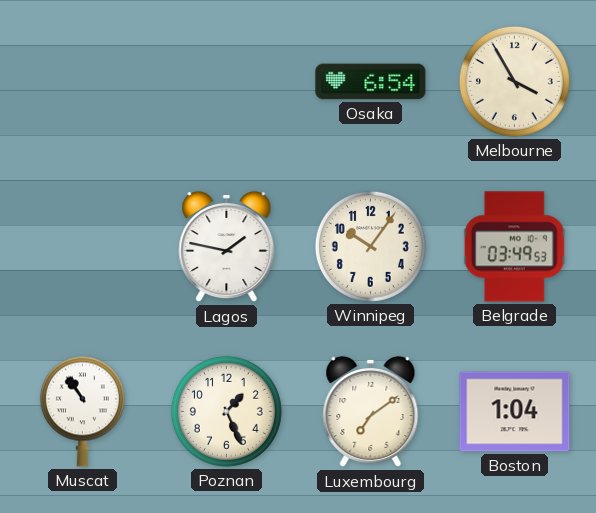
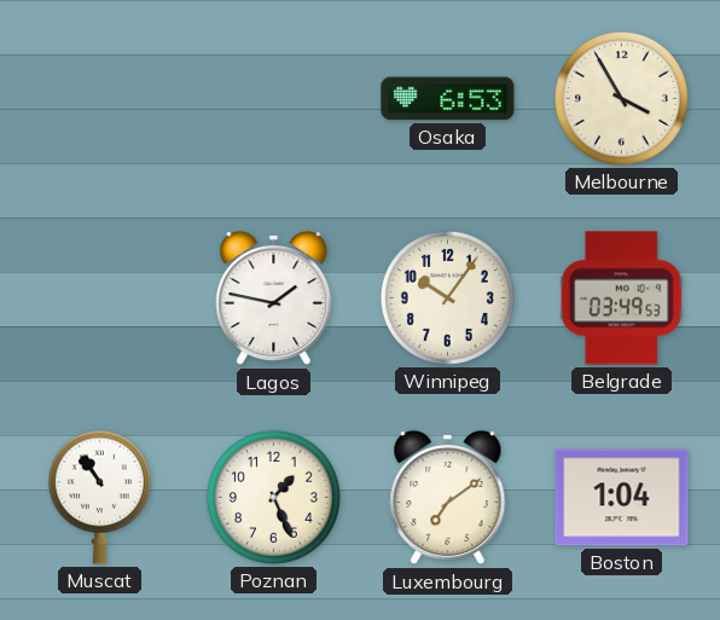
Osaka: 6:54 -> 6:53 (448, 99)
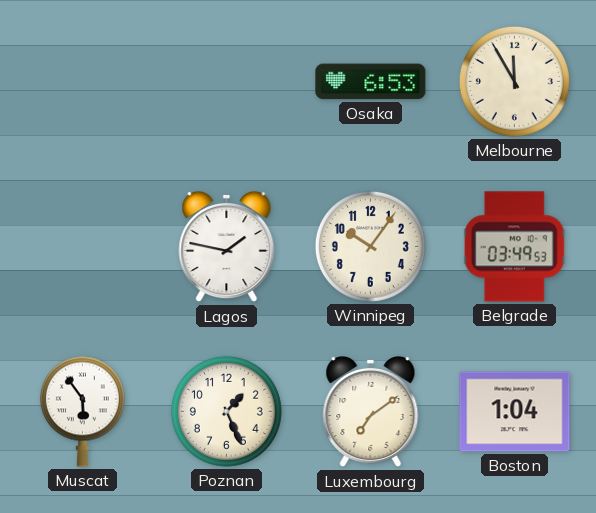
Melbourne: 3:55 -> 11:55 (514, 81)
Muscat: 10:54 -> 5:54 (82, 411)
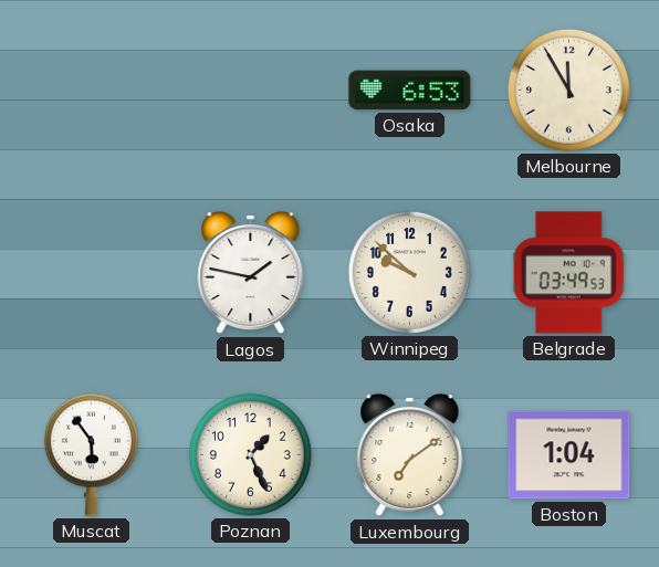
Winnipeg: 10:06 -> 9:52 (409, 272)
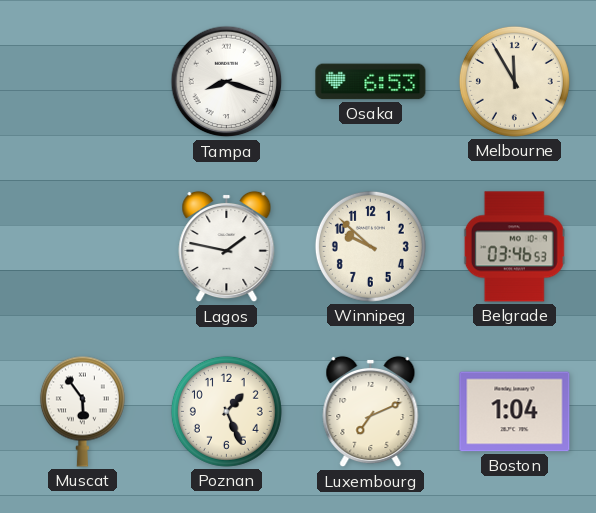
Tampa: none -> 8:18 (227, 82)
Belgrade: 03:49 -> 03:46 (514, 247)
Luxembourg: 7:09 -> 7:11 (371, 412)
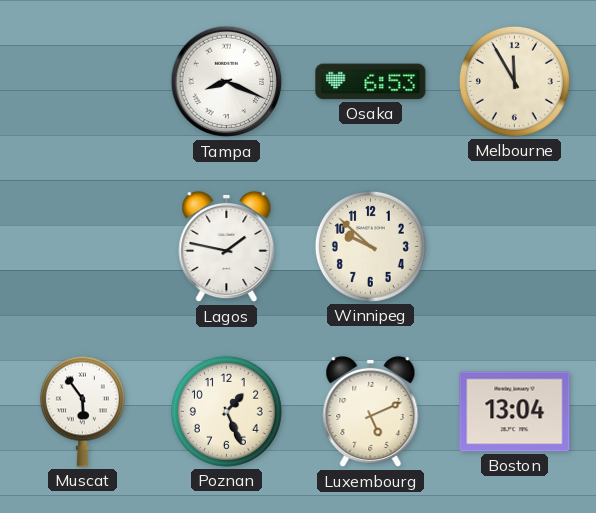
Tampa: 8:18 -> 8:19 (227, 82)
Belgrade: 03:46 -> none (514, 247)
Luxembourg: 7:11 -> 5:11 (371, 412)
Boston: 1:04 -> 13:04 (515, 412)
